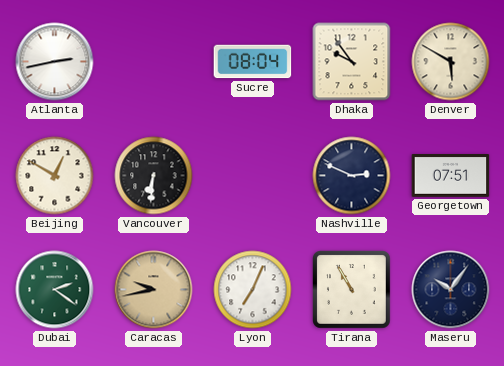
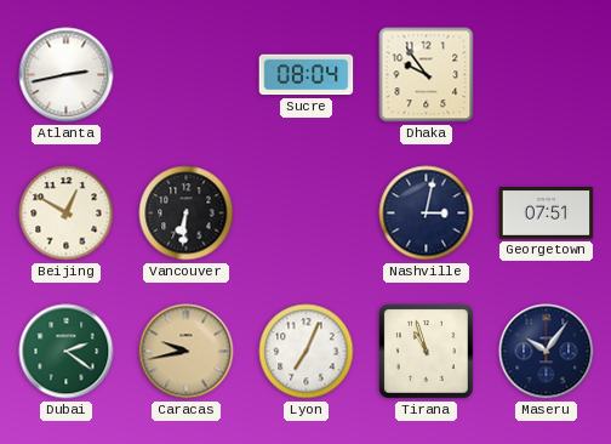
Denver: 5:50 -> none (451, 62)
Nashville: 2:49 -> 3:02 (427, 214)
Tirana: 10:55 -> 10:57 (427, 352)
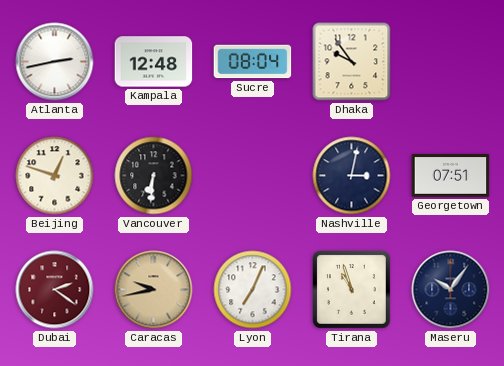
Kampala: none -> 12:48 (154, 62)
Beijing: 12:50 -> 12:48 (55, 176)
Dubai dial: green -> burgundy (55, 290)
